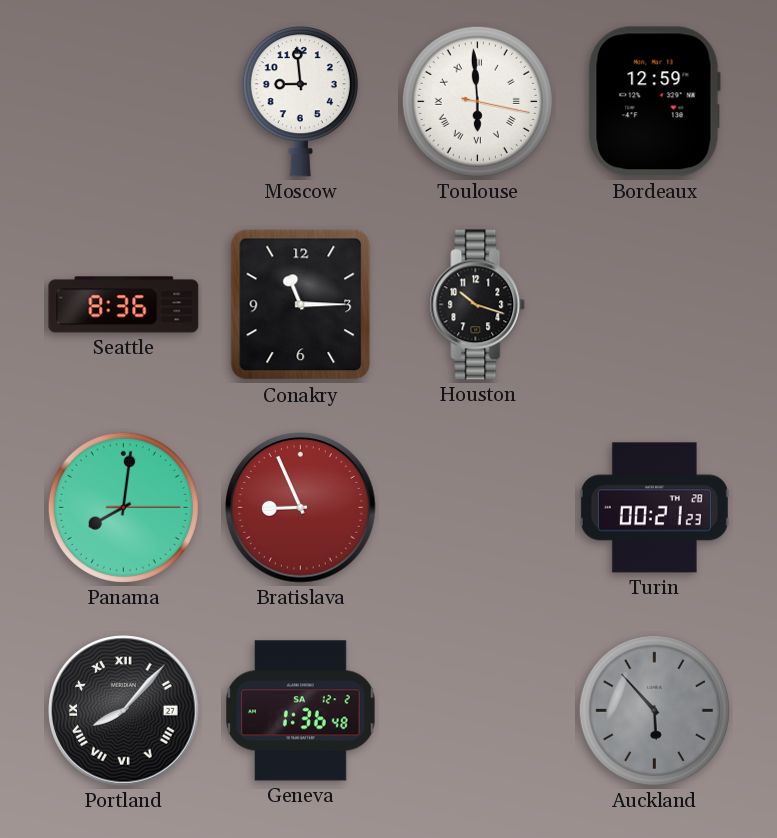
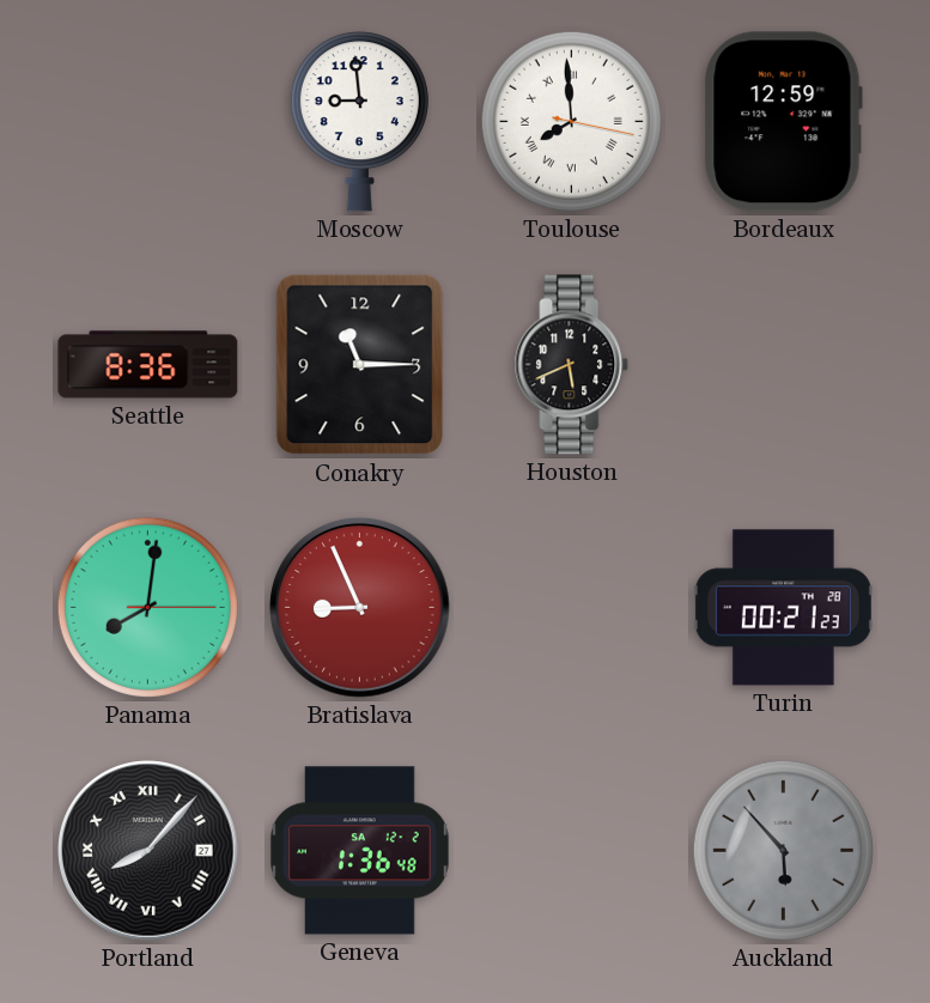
Toulouse: 5:59 -> 7:59 (571, 121)
Houston: 10:18 -> 5:41 (572, 365)
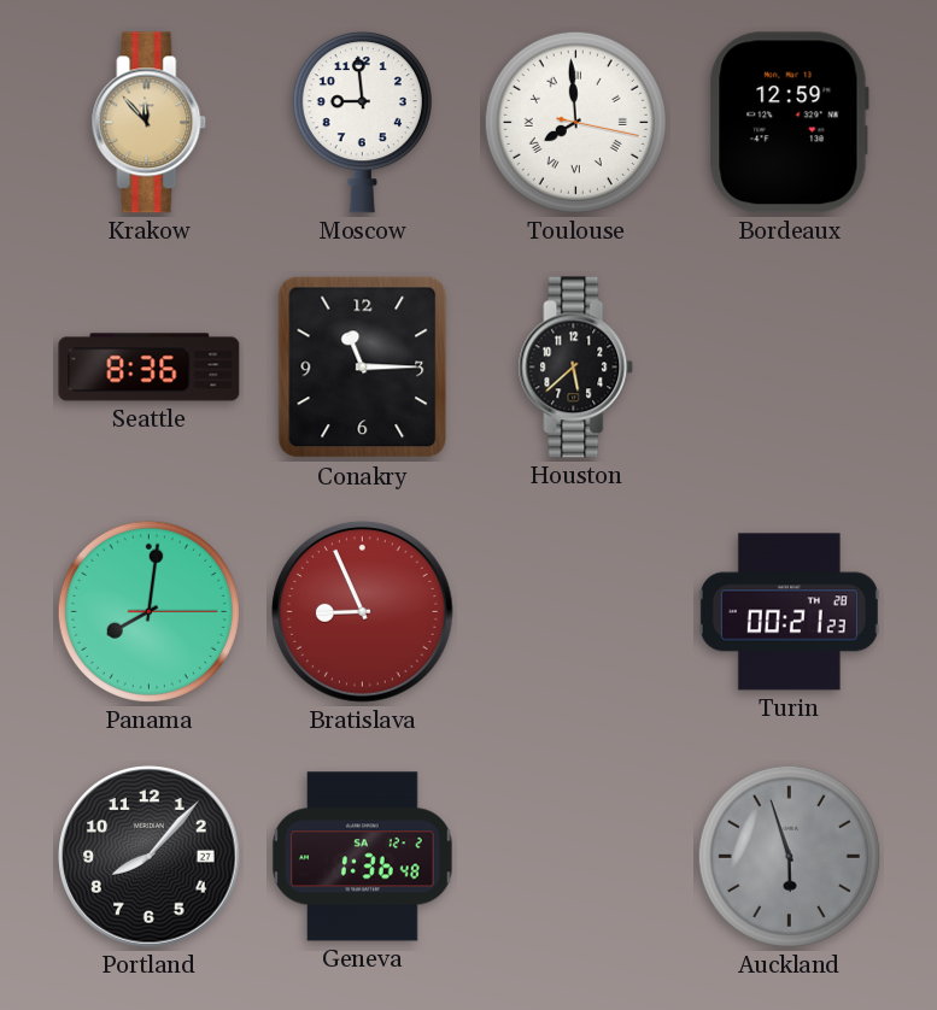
Krakow: none -> 11:53 (150, 123)
Houston: 5:41 -> 5:38 (576, 368)
Portland numerals: Roman -> Arabic (150, 857)
Auckland: 5:53 -> 5:57 (789, 856)
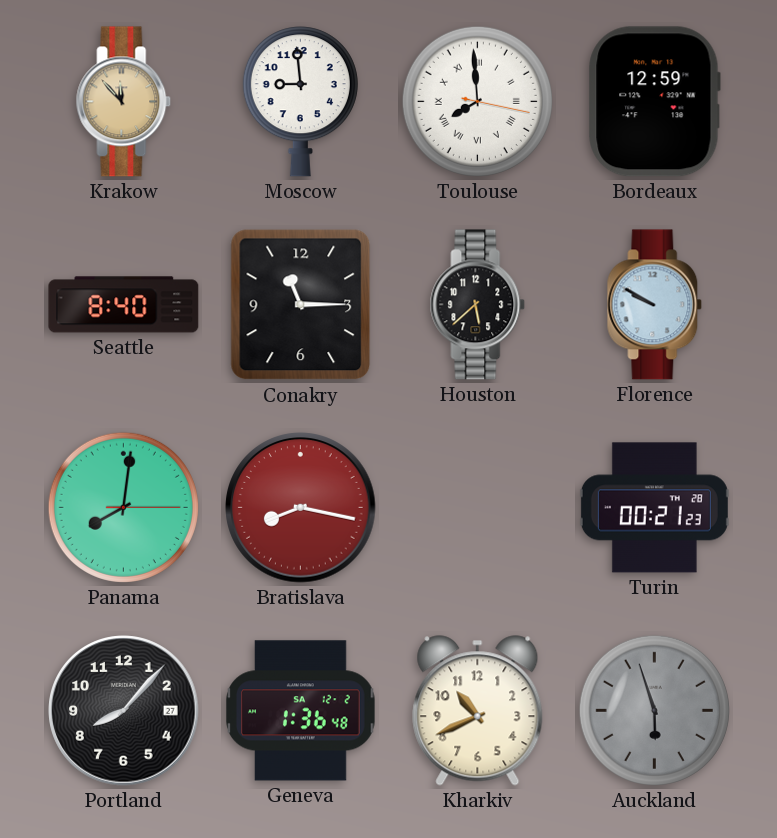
Seattle: 8:36 -> 8:40 (124, 305)
Florence: none -> 9:50 (655, 305)
Bratislava: 8:56 -> 8:17 (301, 508)
Kharkiv: none -> 10:41 (478, 711)
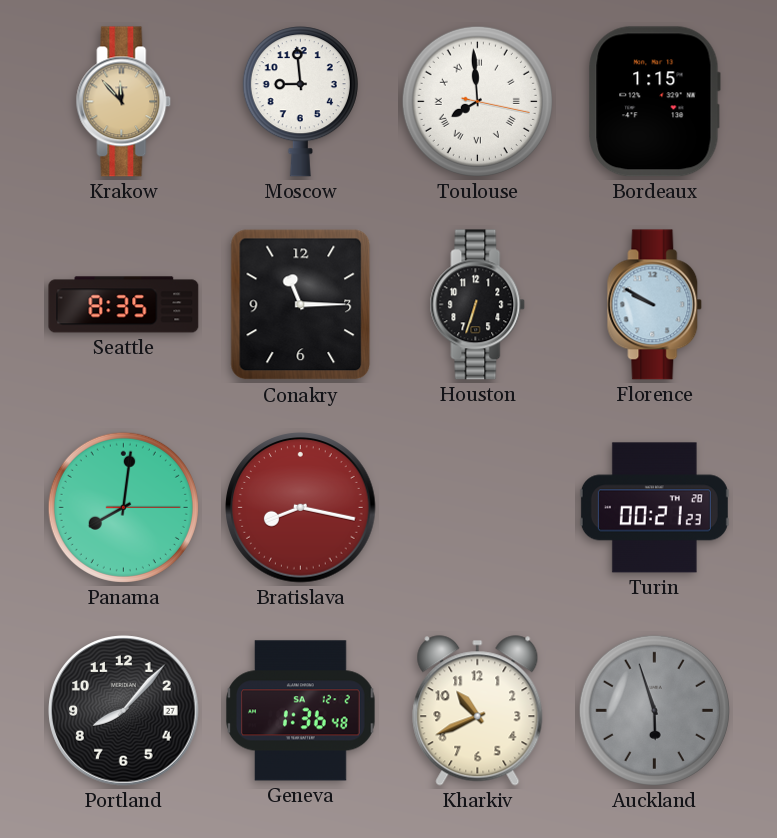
Bordeaux: 12:59 -> 1:15 (654, 102)
Seattle: 8:40 -> 8:35 (124, 305)
Houston: 5:38 -> 6:33 (478, 305)
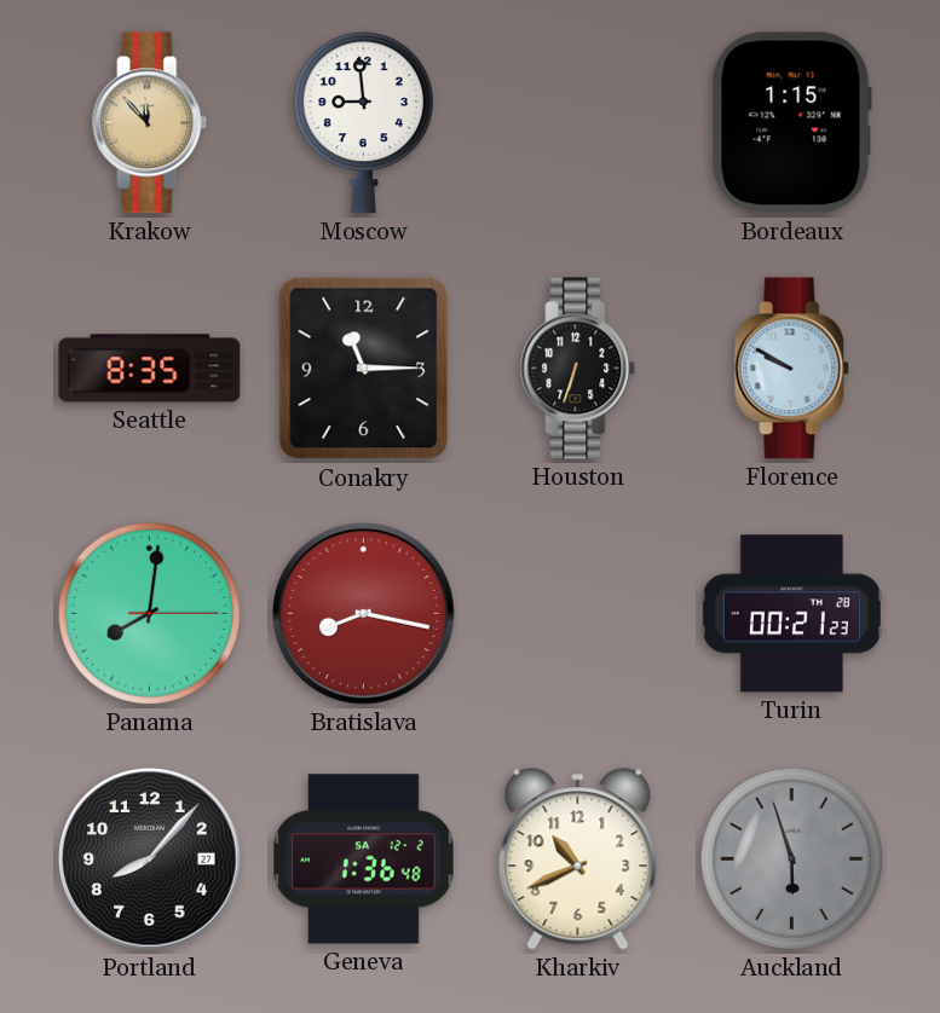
Toulouse: 7:59 -> none (477, 101)
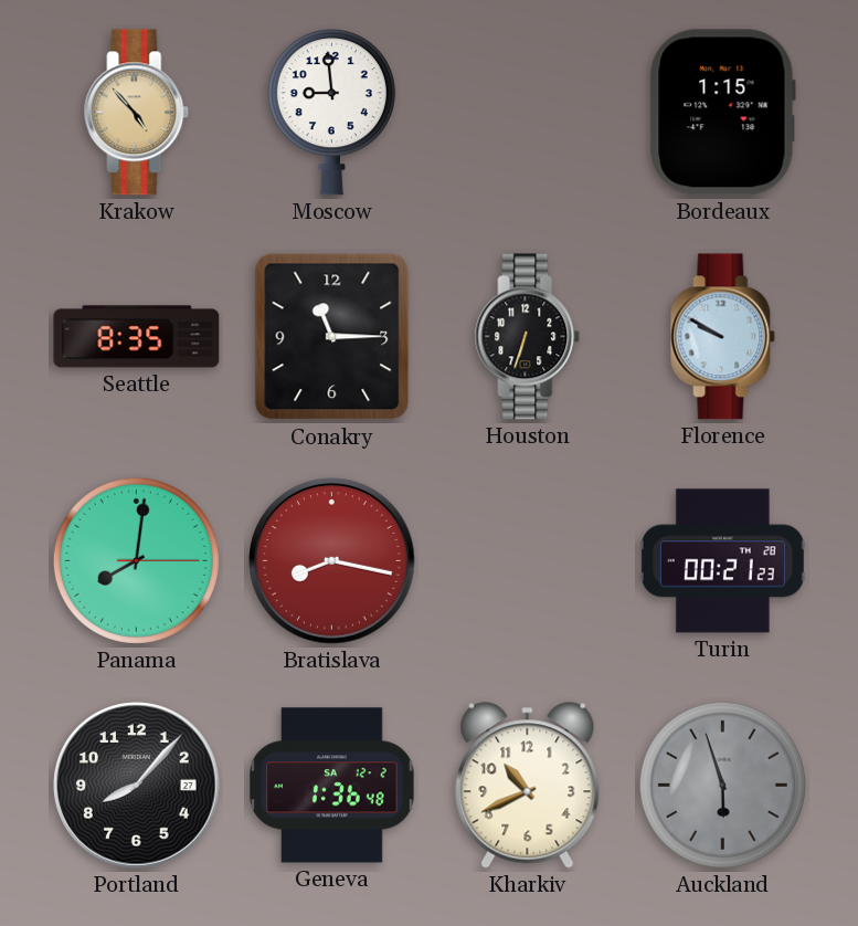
Krakow: 11:53 -> 4:53 (137, 113)
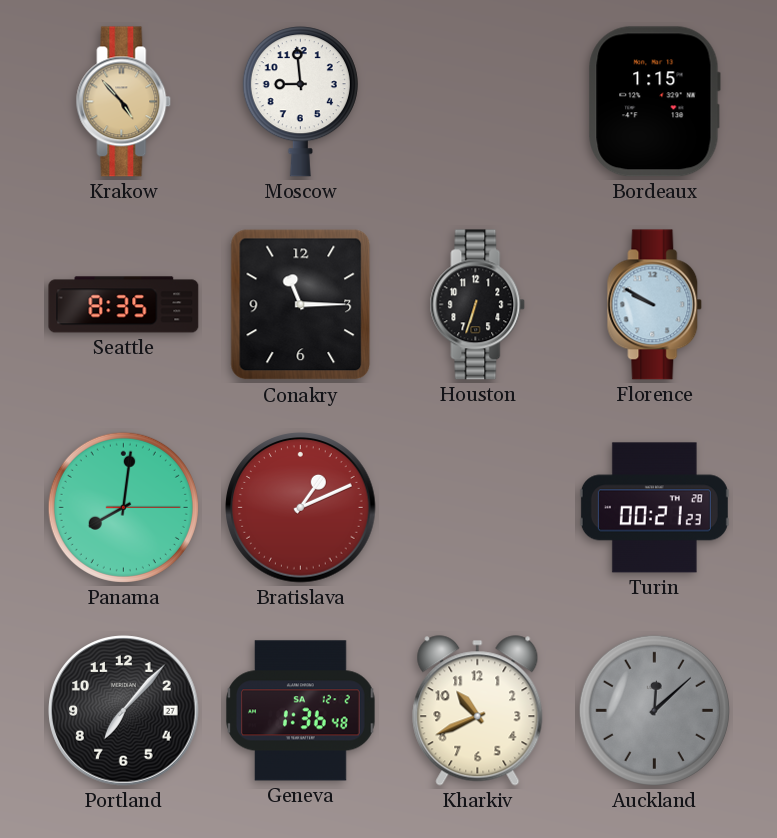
Bratislava: 8:17 -> 1:11 (301, 508)
Portland: 8:07 -> 7:07 (124, 711)
Auckland: 5:57 -> 12:08 (654, 710)
